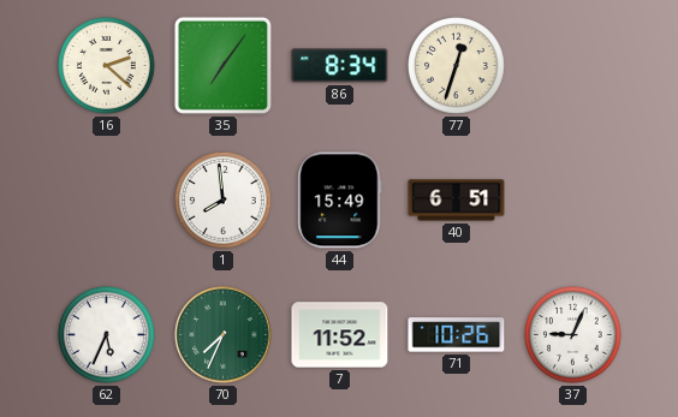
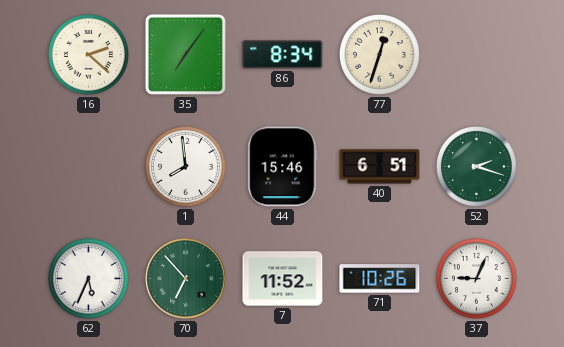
44: 15:49 -> 15:46 (283, 167)
52: none -> 2:18 (477, 167)
70: 7:34 -> 6:53 (186, 279)
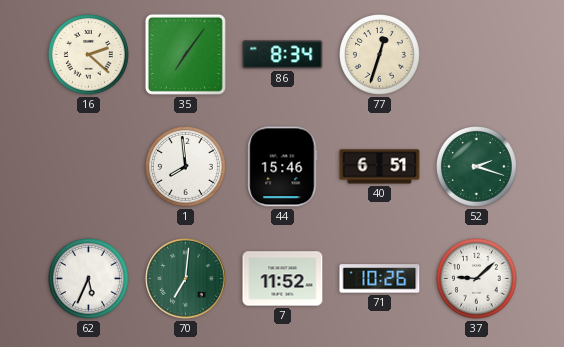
70: 6:53 -> 7:01 (186, 279)
37: 9:04 -> 9:08 (477, 279)
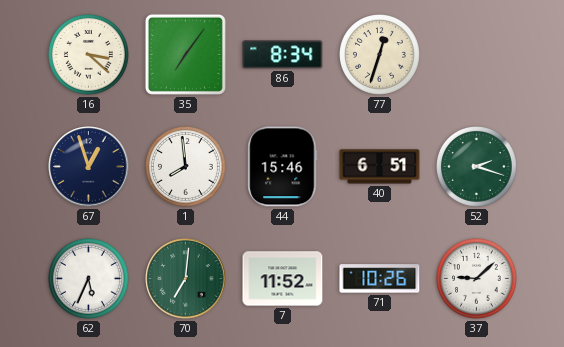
16: 2:22 -> 3:22 (89, 55)
67: none -> 12:57 (89, 167)
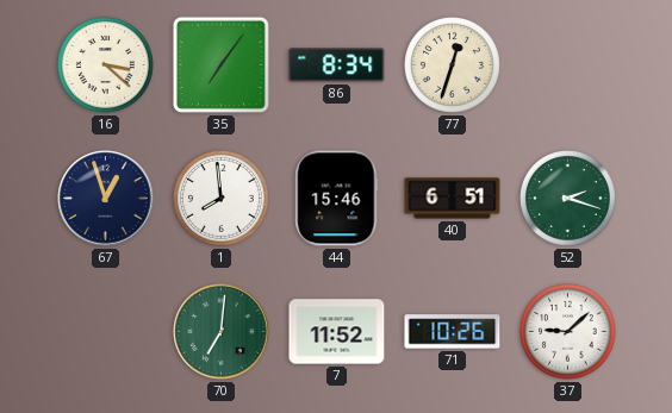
62: 5:34 -> none (89, 279)
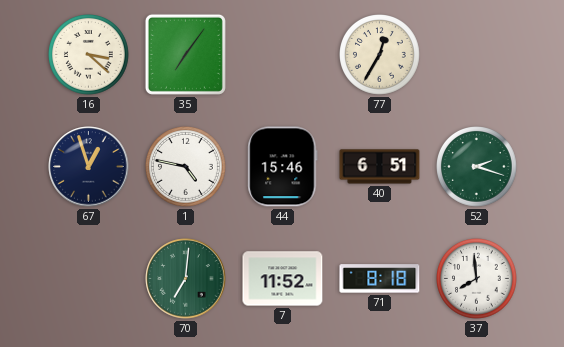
86: 8:34 -> none (337, 65)
77: 12:33 -> 12:35 (380, 55)
1: 7:59 -> 4:47 (186, 167)
71: 10:26 -> 8:18 (380, 279)
37: 9:08 -> 7:59 (477, 279)
